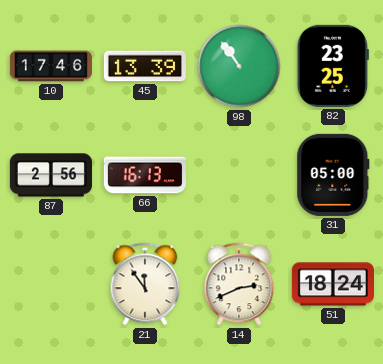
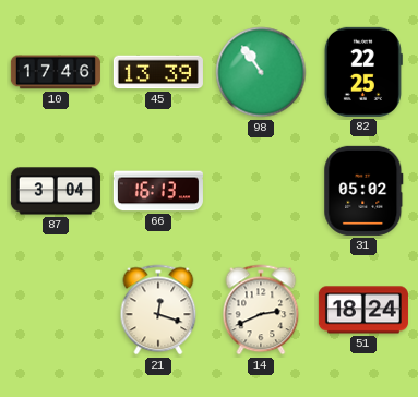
82: 23:25 -> 22:25 (363, 72)
87: 2:56 -> 3:04 (56, 191)
31: 05:00 -> 05:02 (363, 191)
21: 11:54 -> 12:18 (158, 310)
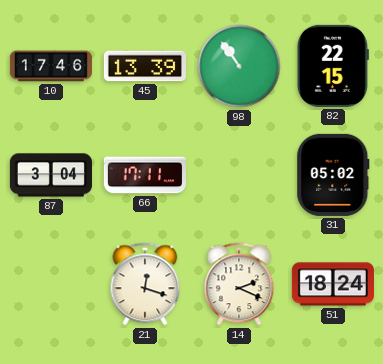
82: 22:25 -> 22:15 (333, 66)
66: 16:13 -> 17:11 (145, 175)
14: 2:41 -> 2:19 (239, 284)
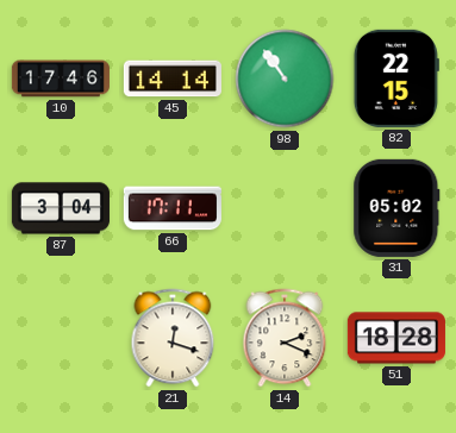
45: 13:39 -> 14:14 (173, 79)
51: 18:24 -> 18:28 (396, 338)
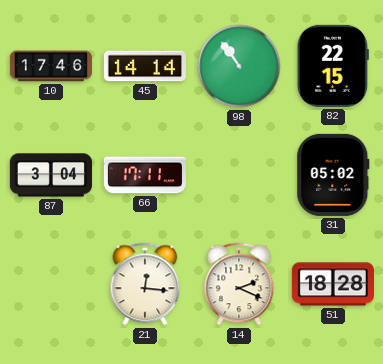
21: 12:18 -> 12:16 (145, 284)
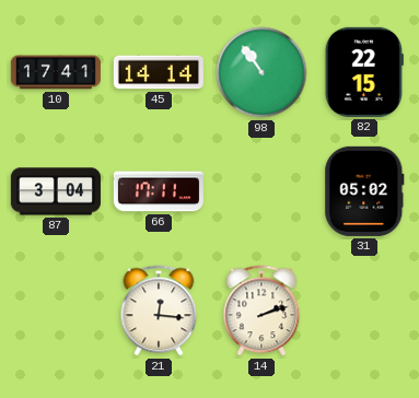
10: 17:46 -> 17:41 (56, 72)
14: 2:19 -> 2:12 (261, 311)
51: 18:28 -> none (333, 284)
